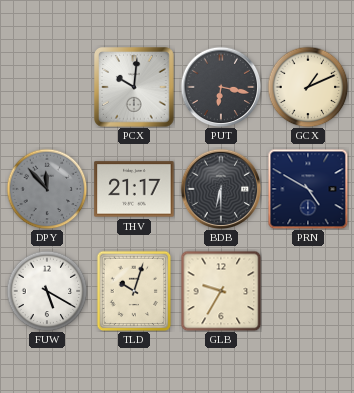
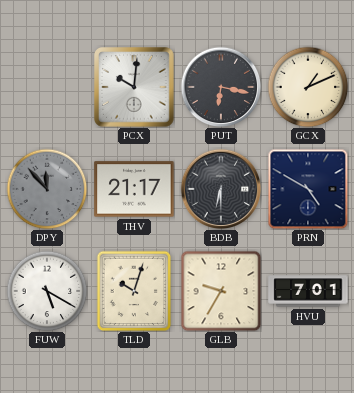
HVU: none -> 7:01 (308, 291)
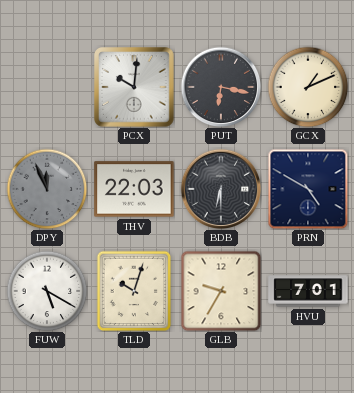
DPY: 11:53 -> 11:56 (47, 189)
THV: 21:17 -> 22:03 (134, 189)
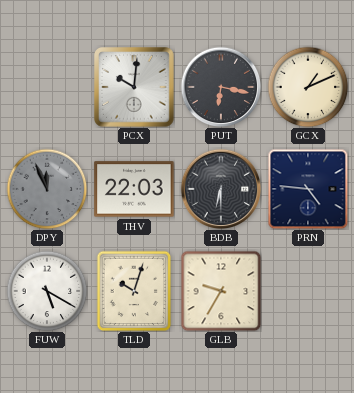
PRN: 4:50 -> 4:46 (308, 189)
HVU: 7:01 -> none (308, 291)
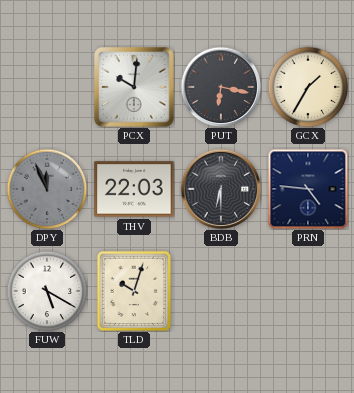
GCX: 1:11 -> 1:35 (308, 87)
GLB: 9:35 -> none (221, 291)
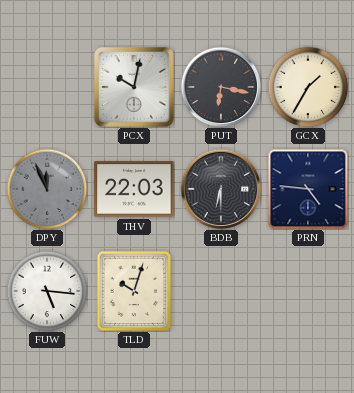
PCX: 10:01 -> 10:02 (135, 88)
FUW: 5:20 -> 5:16 (47, 291)
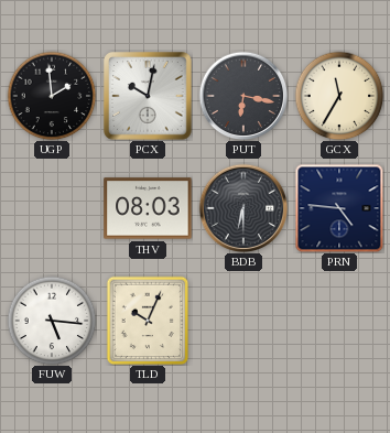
UGP: none -> 1:59 (52, 96)
GCX: 1:35 -> 11:35 (339, 96)
DPY: 11:56 -> none (47, 189)
THV: 22:03 -> 08:03 (148, 208)
TLD: 10:03 -> 10:04 (148, 321)
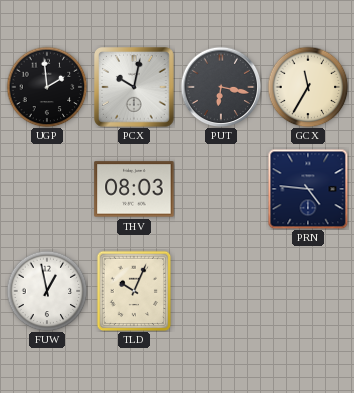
BDB: 6:30 -> none (243, 208)
FUW: 5:16 -> 12:58 (47, 291)
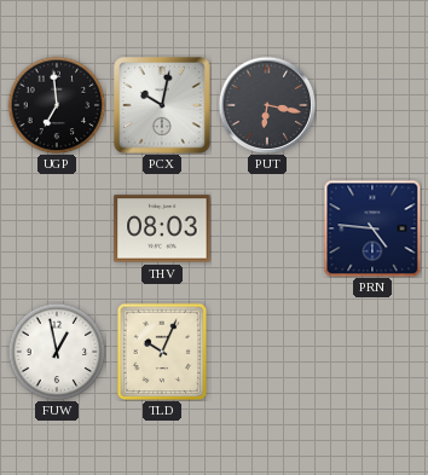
UGP: 1:59 -> 6:59 (57, 105)
GCX: 11:35 -> none (308, 87)
